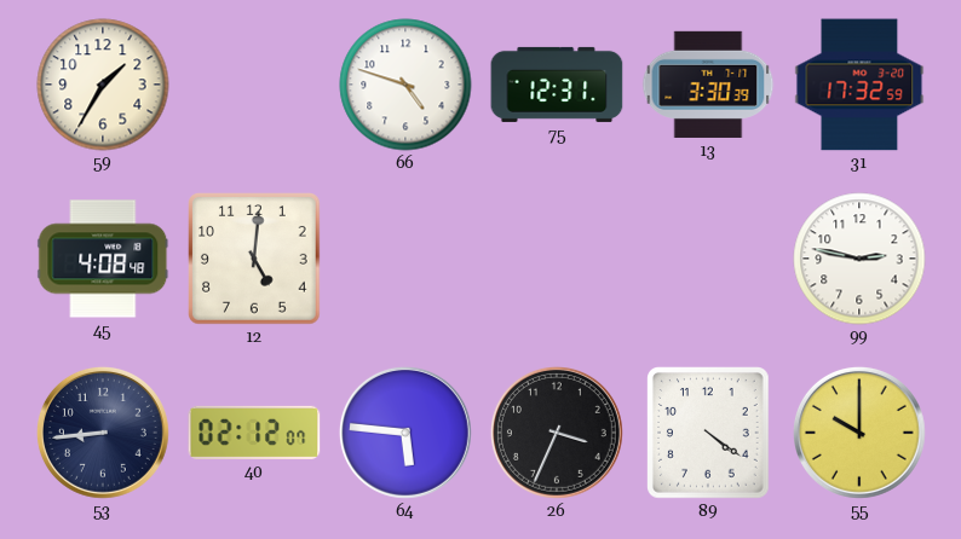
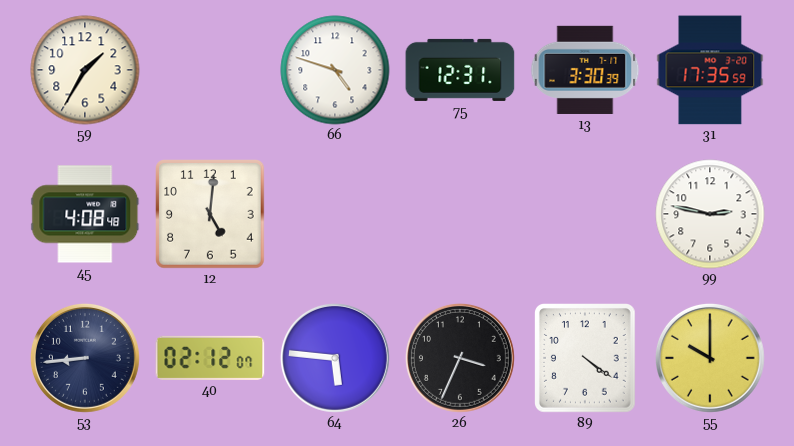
31: 17:32 -> 17:35 (710, 70)
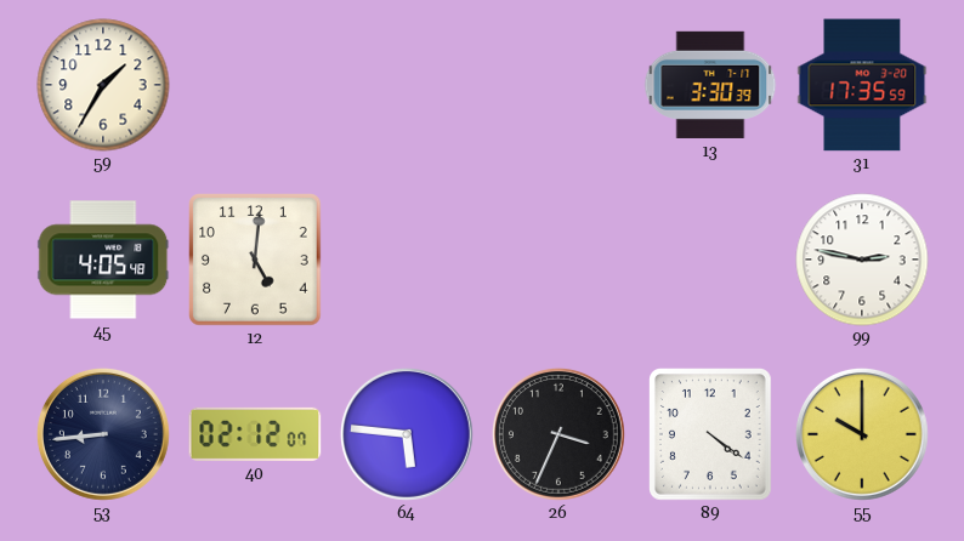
66: 4:48 -> none (335, 70)
75: 12:31 -> none (460, 70)
45: 4:08 -> 4:05 (103, 260)
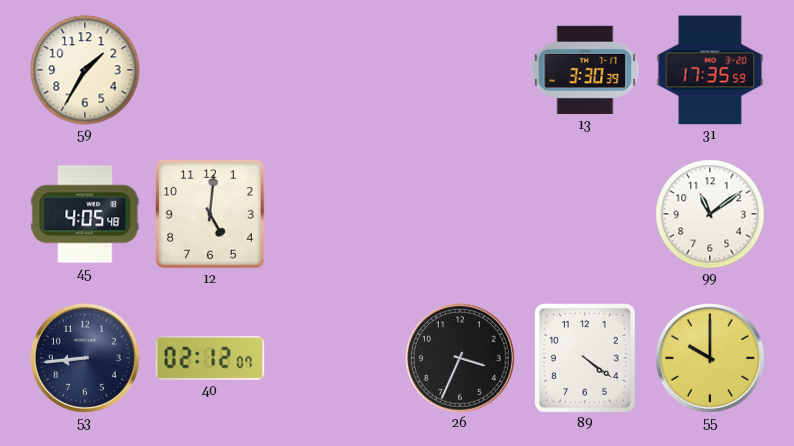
99: 2:47 -> 11:09 (710, 214)
64: 5:46 -> none (407, 434)
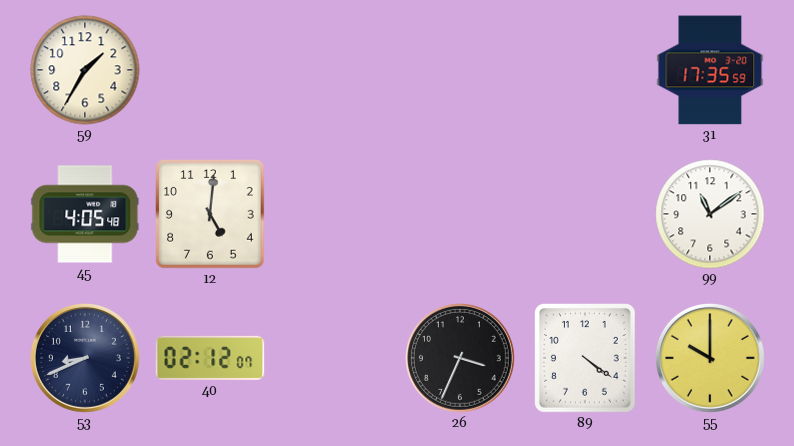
13: 3:30 -> none (585, 70)
53: 8:44 -> 8:41 (85, 358)
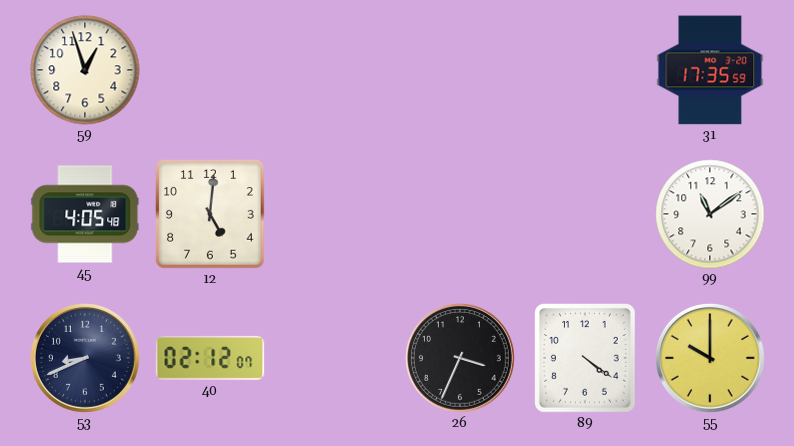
59: 1:35 -> 12:57 (85, 70)
